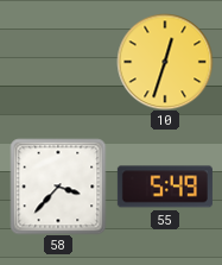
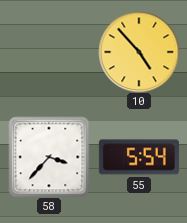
10: 12:33 -> 4:53 (139, 52)
55: 5:49 -> 5:54 (139, 157)
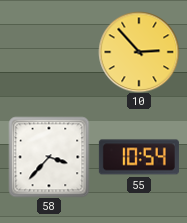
10: 4:53 -> 2:53 (139, 52)
55: 5:54 -> 10:54 (139, 157)
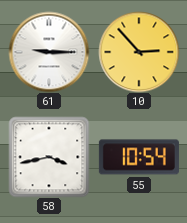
61: none -> 9:15 (49, 52)
58: 3:37 -> 3:43 (49, 157)
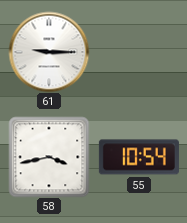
10: 2:53 -> none (139, 52)
